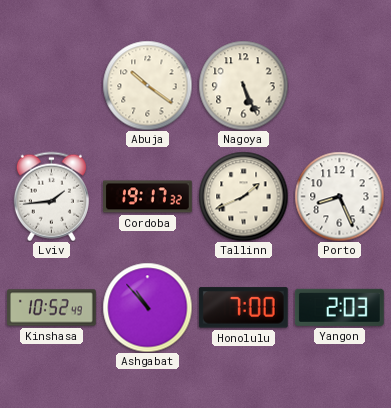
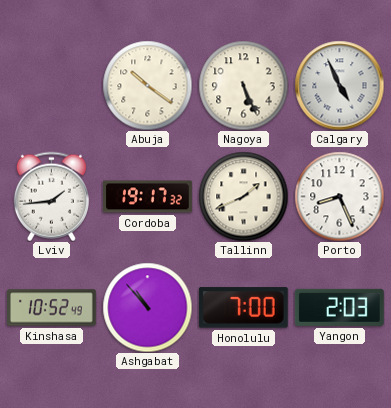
Calgary: none -> 4:56 (339, 85)
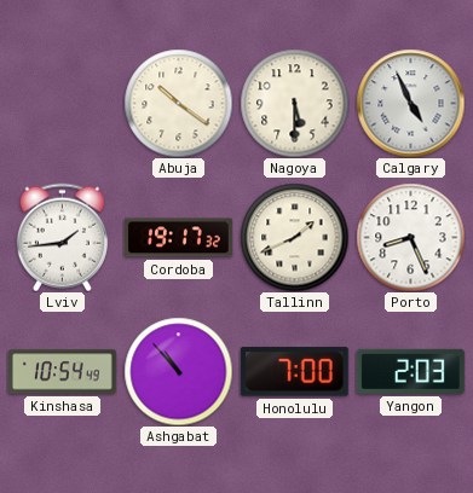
Nagoya: 5:26 -> 5:30 (294, 103)
Kinshasa: 10:52 -> 10:54 (63, 372)
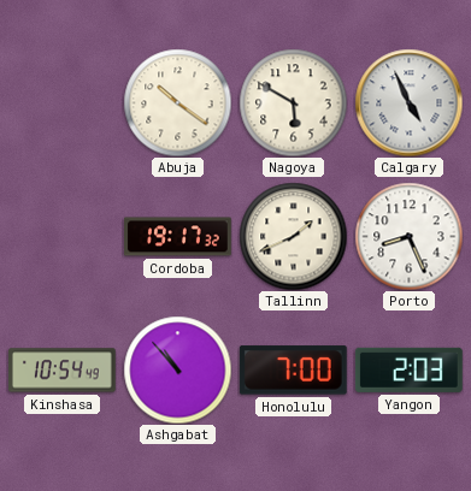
Nagoya: 5:30 -> 5:50 (293, 102)
Lviv: 1:44 -> none (62, 237)
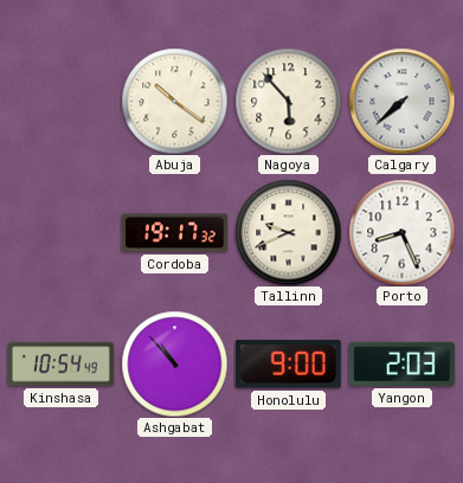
Nagoya: 5:50 -> 5:53 (288, 101)
Calgary: 4:56 -> 7:38 (401, 101)
Tallinn: 1:41 -> 9:41 (288, 232)
Honolulu: 7:00 -> 9:00 (288, 365)
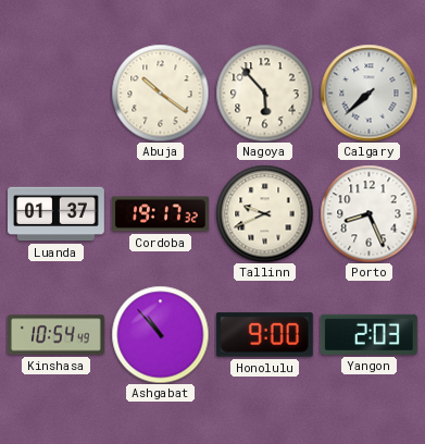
Luanda: none -> 01:37 (57, 214)
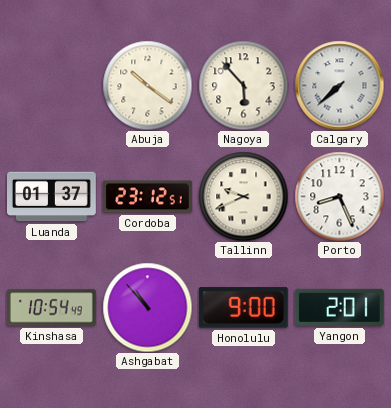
Cordoba: 19:17 -> 23:12 (148, 197)
Yangon: 2:03 -> 2:01 (339, 307)
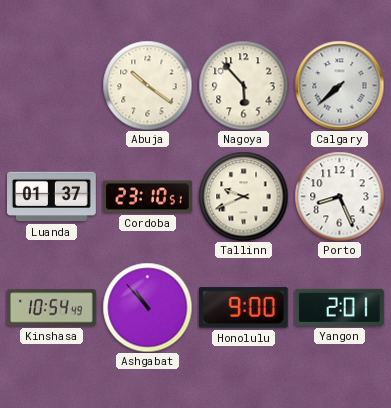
Cordoba: 23:12 -> 23:10 (148, 197)
